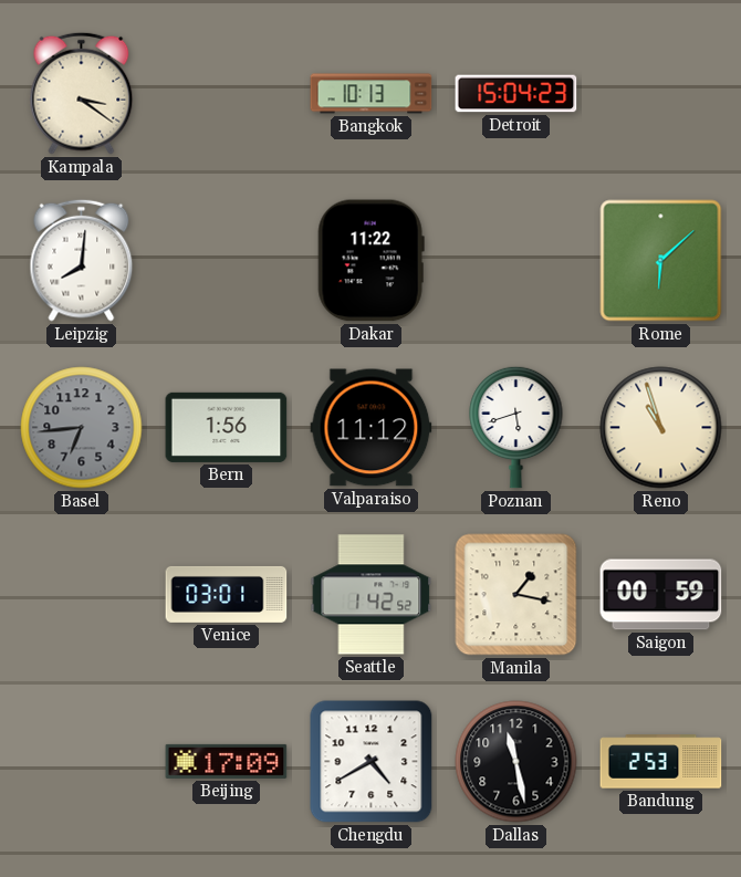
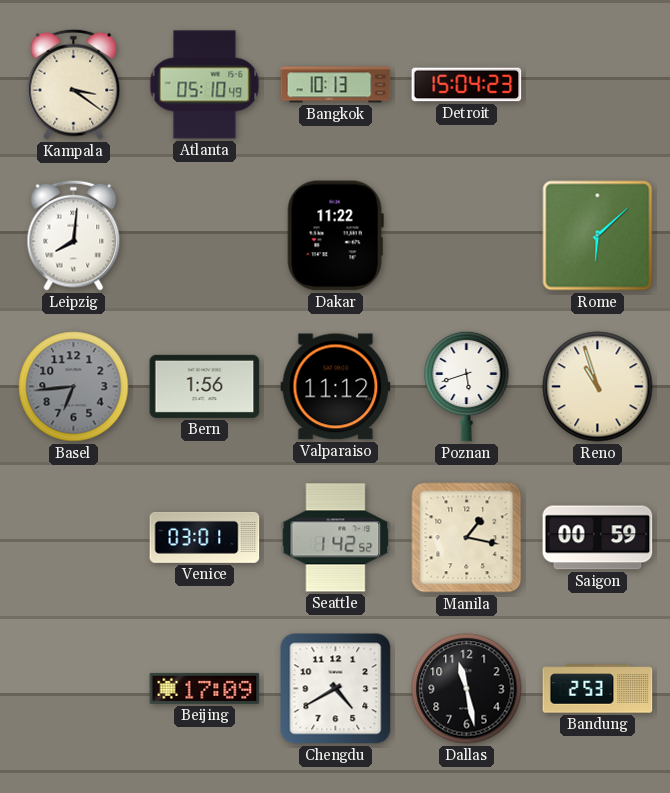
Atlanta: none -> 05:10 (205, 85)
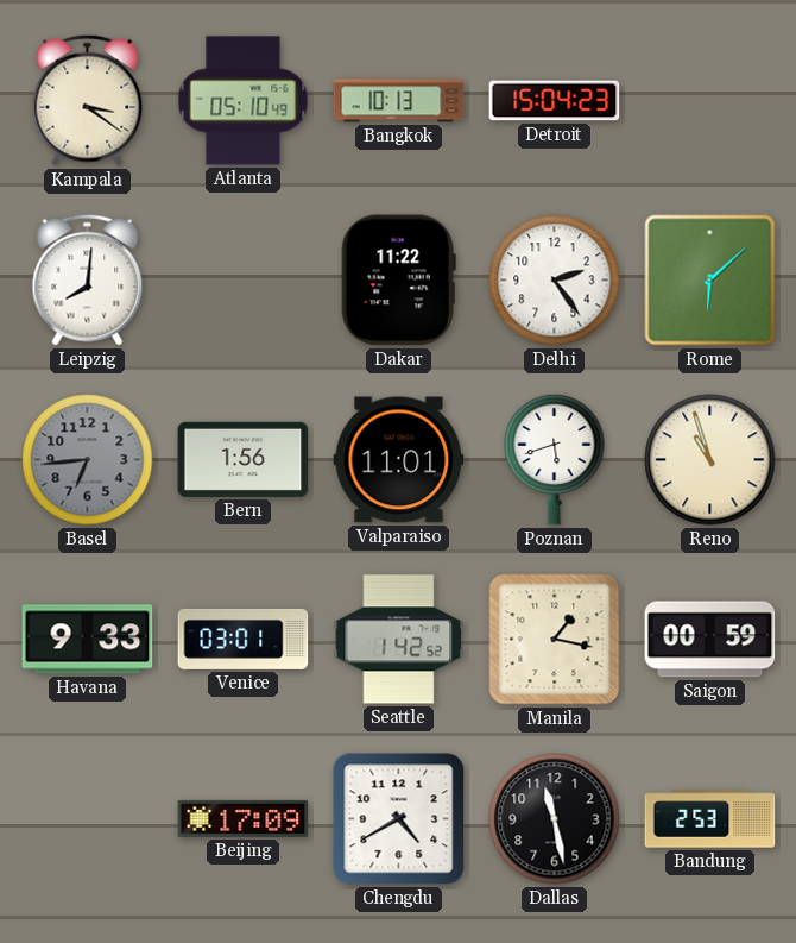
Delhi: none -> 2:24 (555, 281)
Valparaiso: 11:12 -> 11:01 (399, 460)
Havana: none -> 9:33 (88, 640)
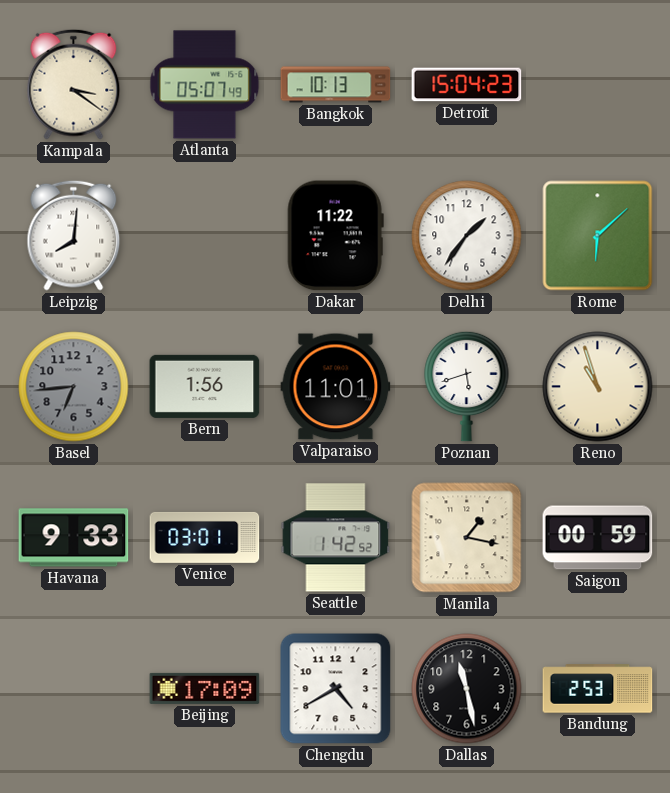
Atlanta: 05:10 -> 05:07 (205, 85)
Delhi: 2:24 -> 1:36 (467, 236)
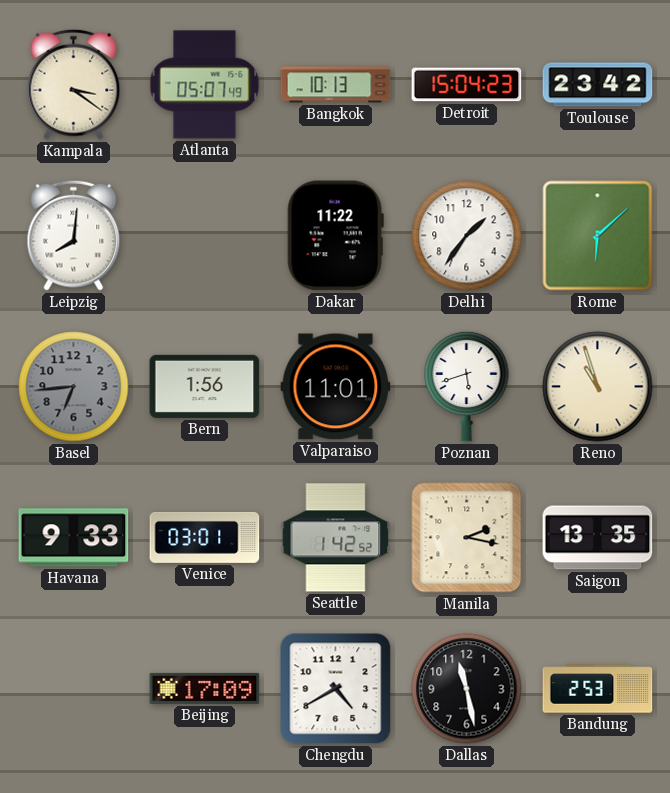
Toulouse: none -> 23:42 (598, 85)
Manila: 1:17 -> 2:17 (467, 538)
Saigon: 00:59 -> 13:35 (598, 538)
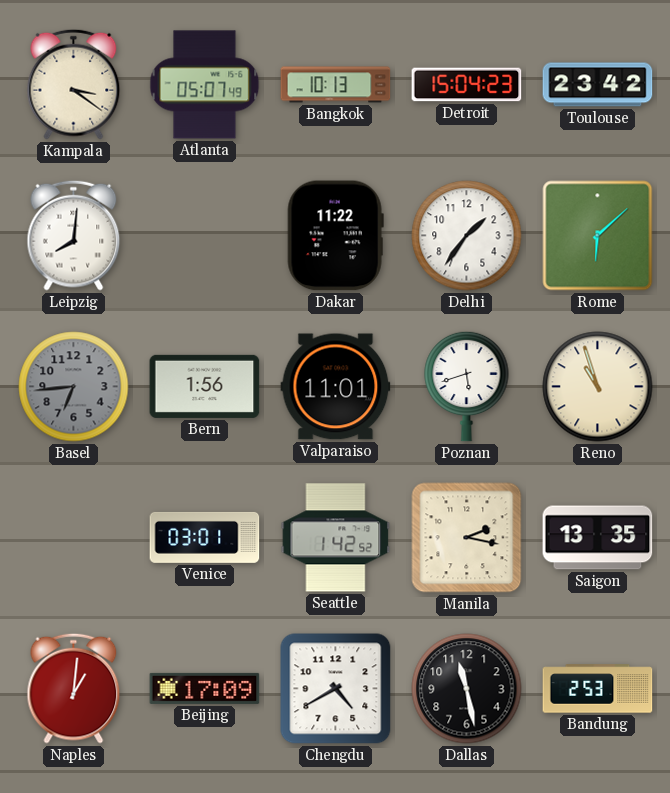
Havana: 9:33 -> none (74, 538)
Naples: none -> 1:01 (74, 688)
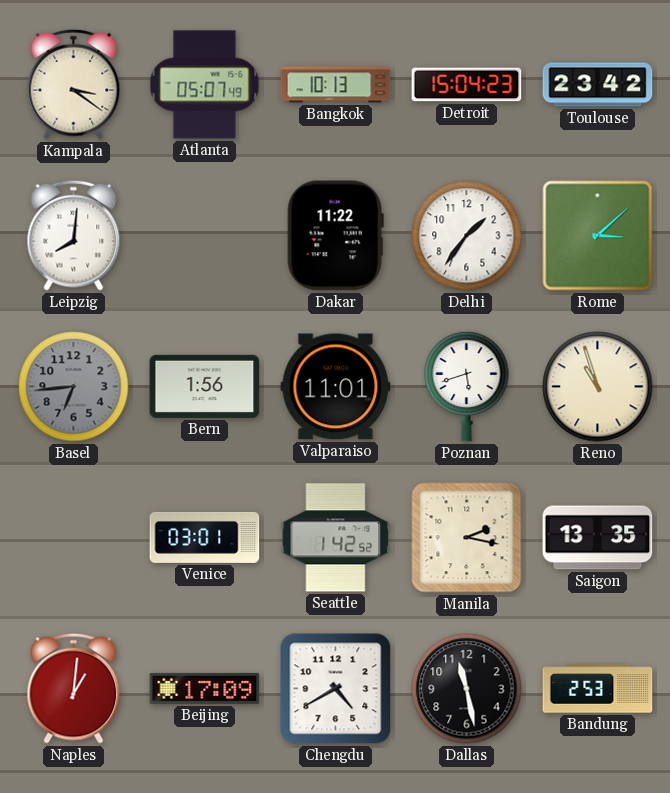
Rome: 6:08 -> 3:08 (598, 236)
